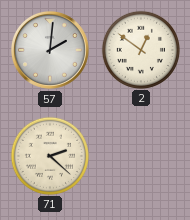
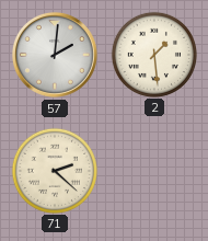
2: 12:51 -> 1:29 (153, 54)
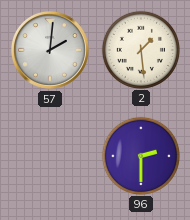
71: 2:22 -> none (54, 170)
96: none -> 2:30 (140, 155)
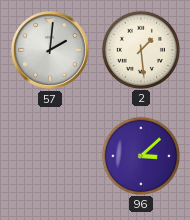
96: 2:30 -> 3:08 (140, 155)
